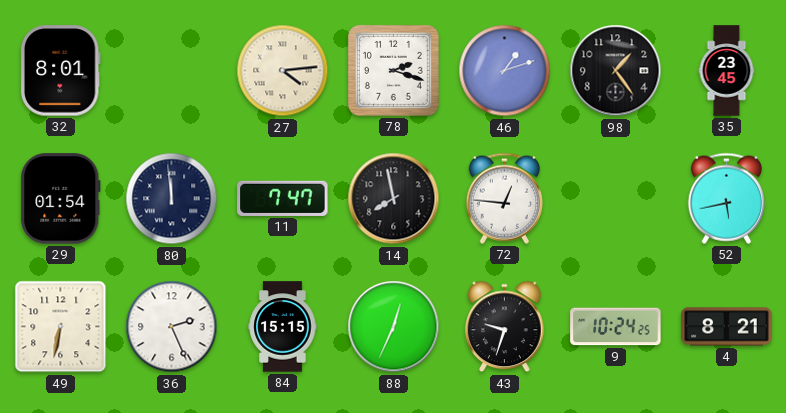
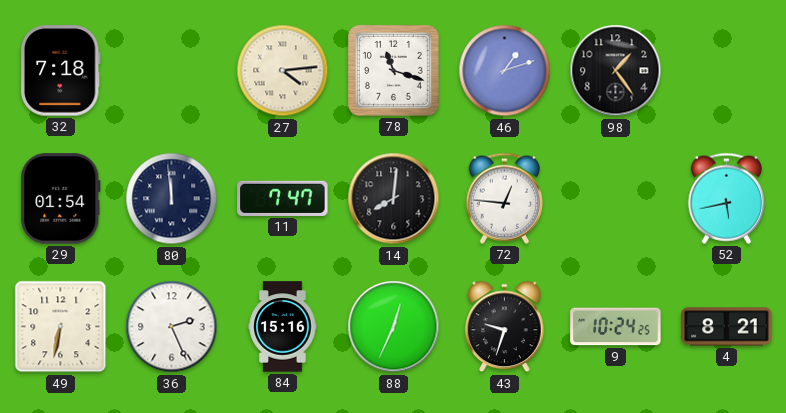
32: 8:01 -> 7:18 (60, 71)
78: 2:18 -> 11:18 (393, 70)
35: 23:45 -> none (727, 71)
14: 7:58 -> 8:01 (394, 199)
84: 15:15 -> 15:16 (283, 327)
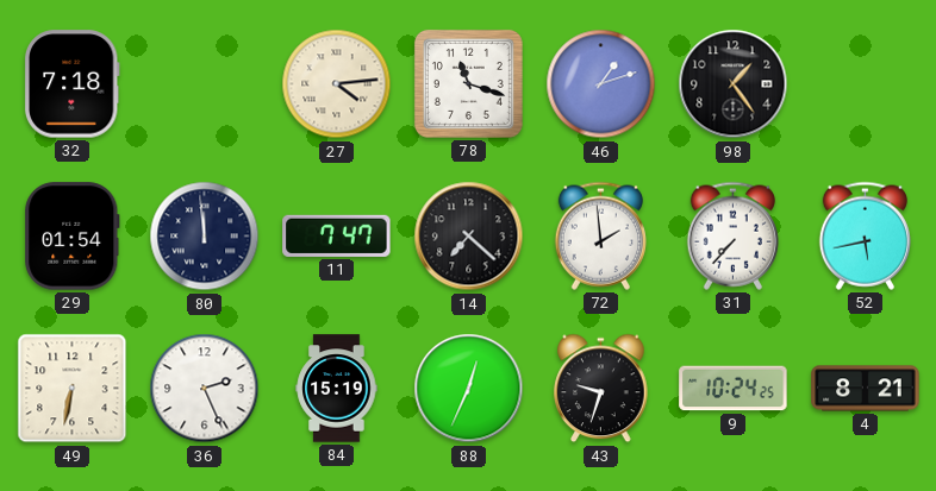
14: 8:01 -> 7:22 (469, 237)
72: 12:46 -> 1:59 (600, 235)
31: none -> 7:37 (732, 235)
84: 15:16 -> 15:19 (337, 389)
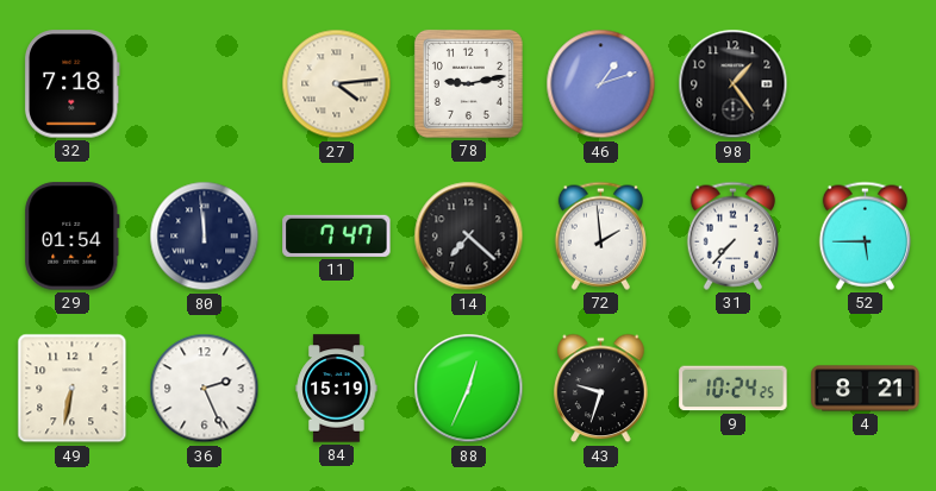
78: 11:18 -> 9:13 (468, 83)
52: 5:43 -> 5:45 (865, 235)
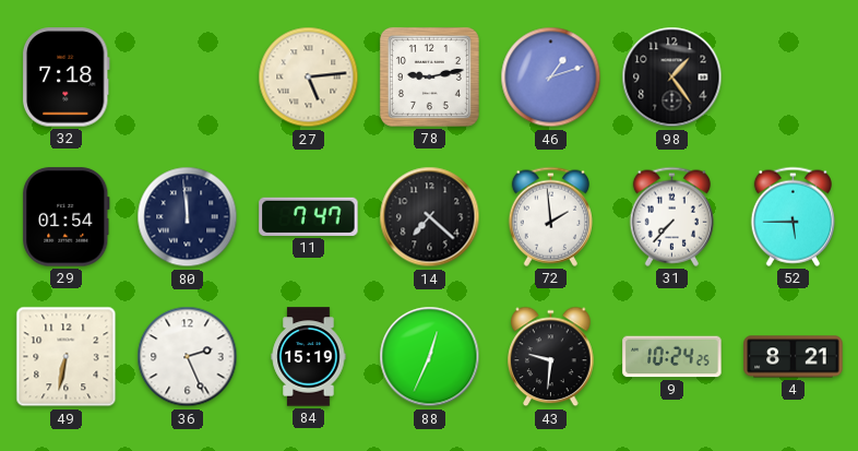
27: 4:14 -> 5:14 (309, 78)
43: 9:33 -> 9:31 (551, 357)
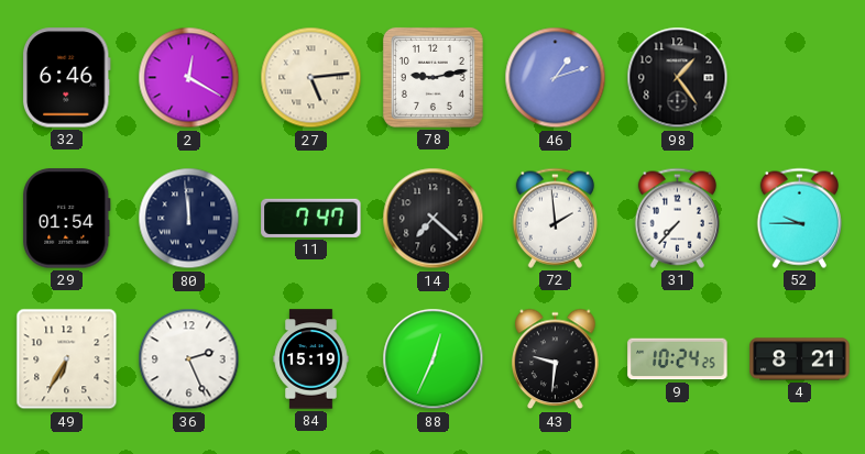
32: 7:18 -> 6:46 (66, 78)
2: none -> 12:20 (189, 78)
52: 5:45 -> 9:45 (799, 218)
49: 6:32 -> 6:35 (67, 359)
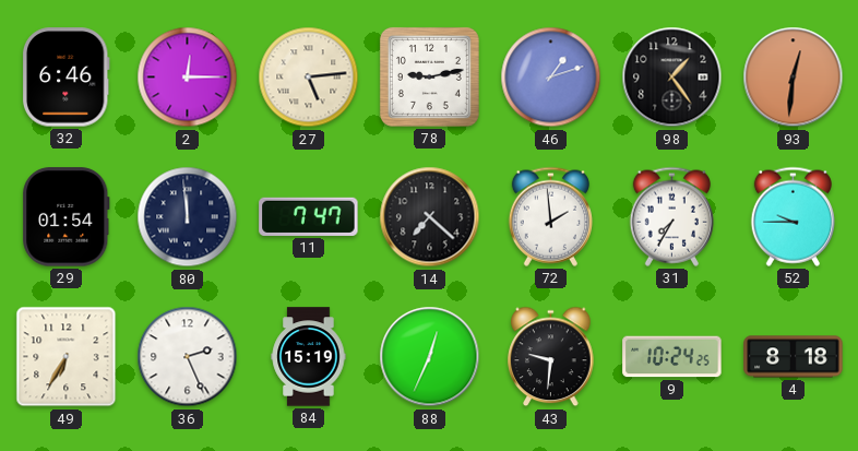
2: 12:20 -> 12:15 (188, 78)
93: none -> 12:31 (794, 78)
31: 7:37 -> 7:35 (671, 216)
4: 8:21 -> 8:18 (794, 357)
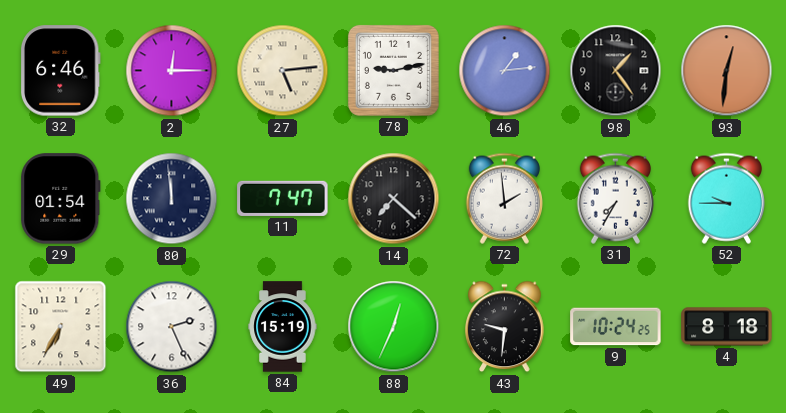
46: 1:12 -> 1:14 (505, 71)
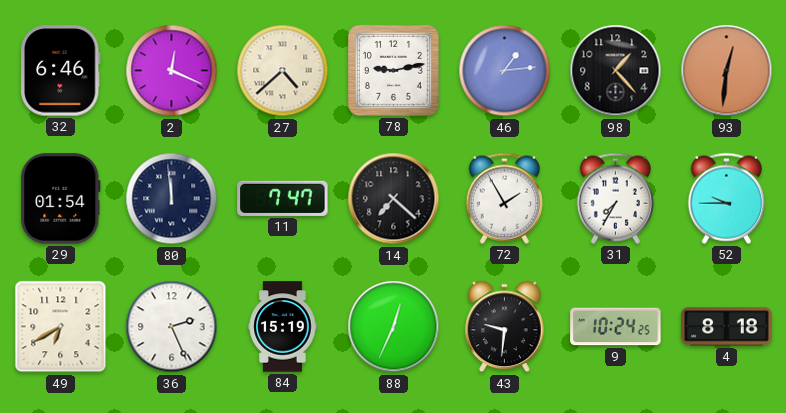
2: 12:15 -> 12:19 (172, 71)
27: 5:14 -> 4:38 (283, 71)
98: 1:24 -> 1:23 (616, 71)
72: 1:59 -> 1:55 (504, 198)
49: 6:35 -> 6:40 (61, 327)
